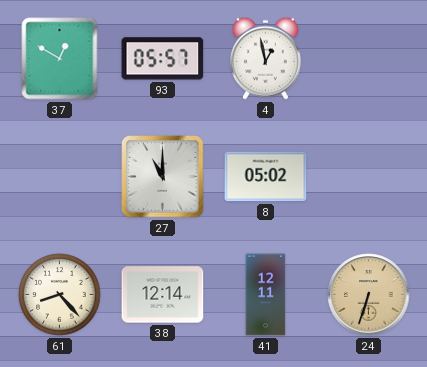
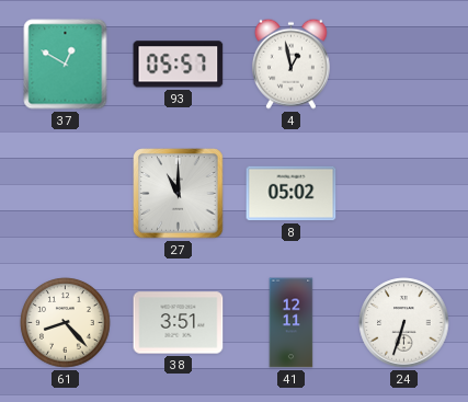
38: 12:14 -> 3:51 (179, 323)
24 dial: champagne -> white (404, 323)
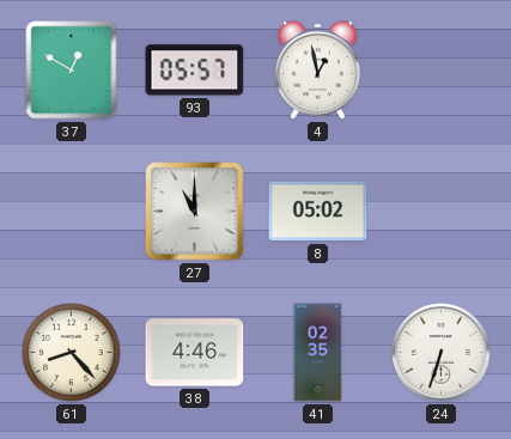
38: 3:51 -> 4:46 (195, 353)
41: 12:11 -> 02:35 (318, 353)
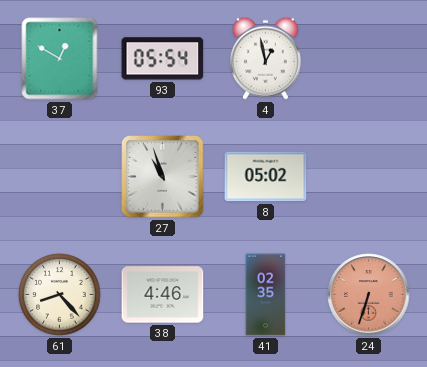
93: 05:57 -> 05:54 (163, 59)
27: 11:00 -> 10:57 (163, 177)
24 dial: white -> salmon (369, 295)
